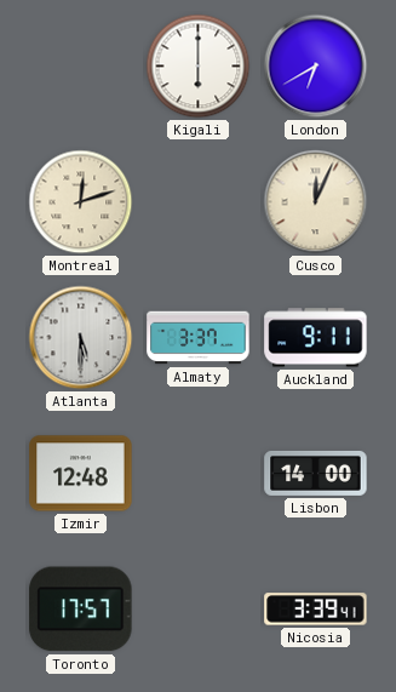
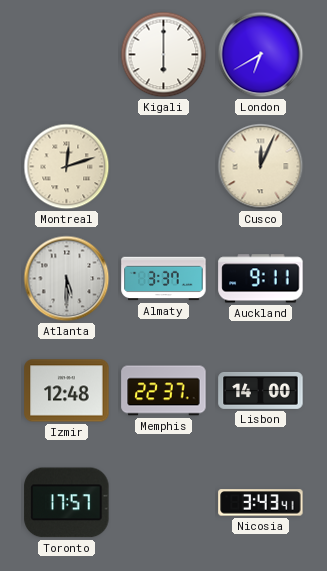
Memphis: none -> 22:37 (164, 391)
Nicosia: 3:39 -> 3:43 (261, 503)
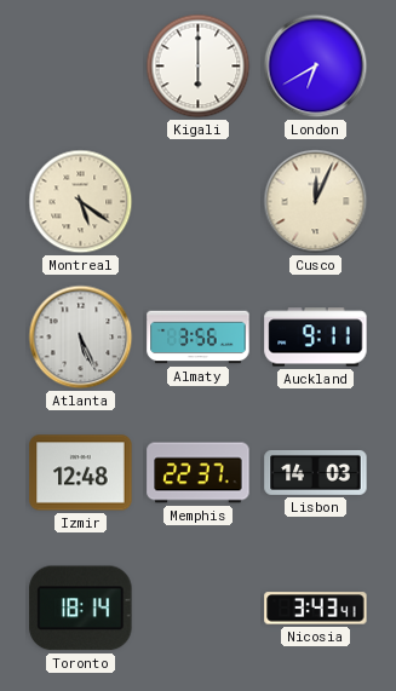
Montreal: 12:12 -> 5:21 (81, 202)
Atlanta: 5:30 -> 5:26 (81, 338)
Almaty: 3:37 -> 3:56 (199, 338)
Lisbon: 14:00 -> 14:03 (316, 472)
Toronto: 17:57 -> 18:14 (81, 609)
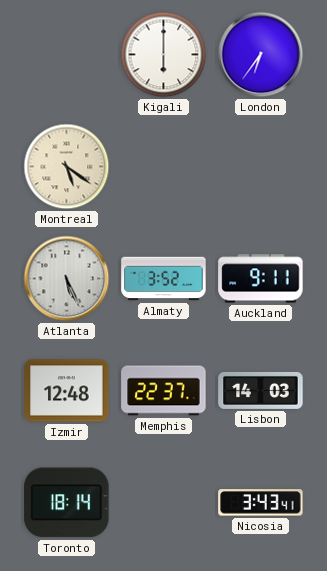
London: 6:40 -> 6:36 (261, 55)
Cusco: 12:04 -> none (316, 202)
Almaty: 3:56 -> 3:52 (164, 279)
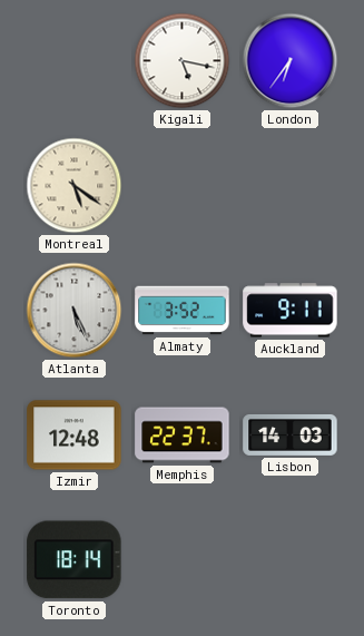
Kigali: 6:00 -> 5:17 (183, 61)
Nicosia: 3:43 -> none (261, 503)
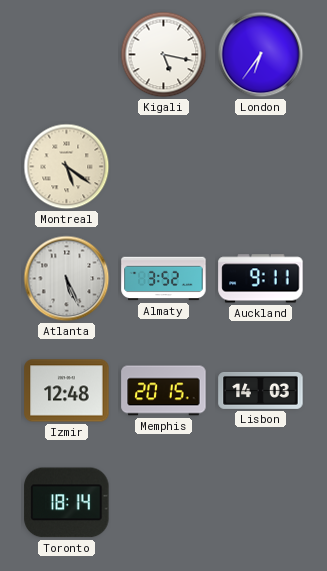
Memphis: 22:37 -> 20:15 (164, 391)
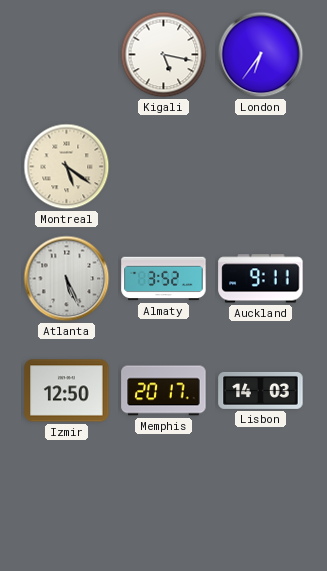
Izmir: 12:48 -> 12:50 (67, 391)
Memphis: 20:15 -> 20:17 (164, 391)
Toronto: 18:14 -> none (67, 503)
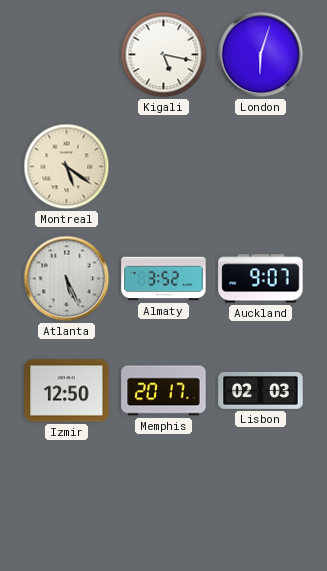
London: 6:36 -> 6:03 (261, 55)
Auckland: 9:11 -> 9:07 (261, 279)
Lisbon: 14:03 -> 02:03 (261, 390)
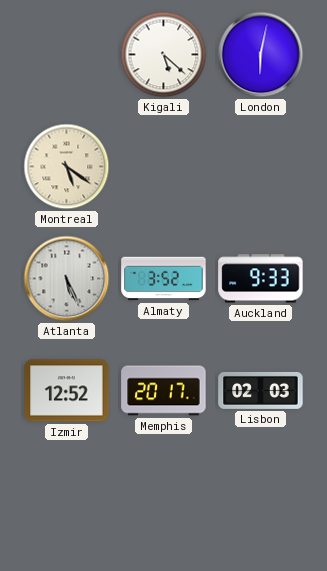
Kigali: 5:17 -> 5:22 (164, 55)
London: 6:03 -> 6:02 (261, 55)
Auckland: 9:07 -> 9:33 (261, 279)
Izmir: 12:50 -> 12:52 (67, 391)
